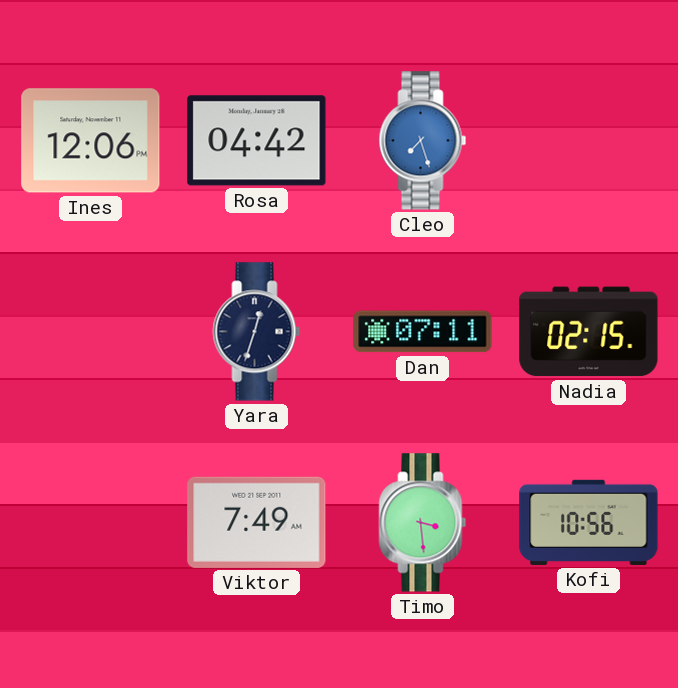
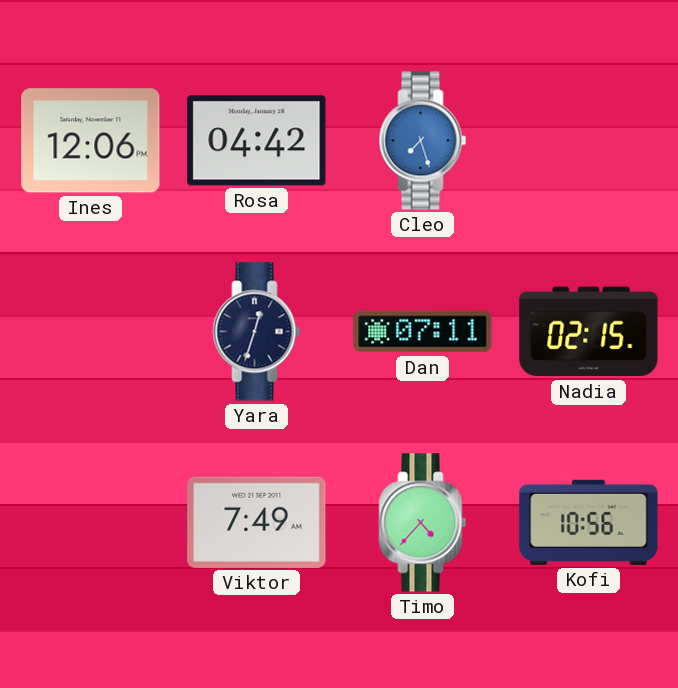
Timo: 3:29 -> 4:37 (423, 523)
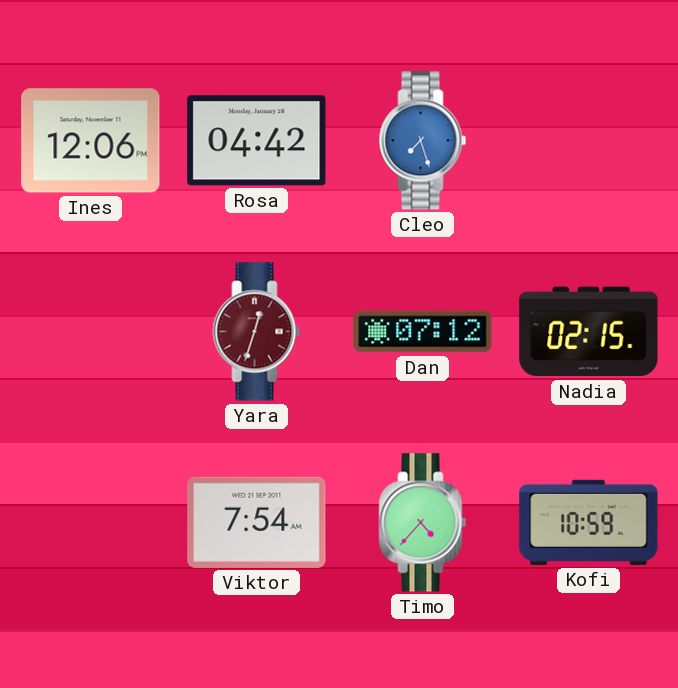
Yara dial: navy -> burgundy (257, 332)
Dan: 07:11 -> 07:12 (423, 332)
Viktor: 7:49 -> 7:54 (257, 522)
Kofi: 10:56 -> 10:59 (589, 522)
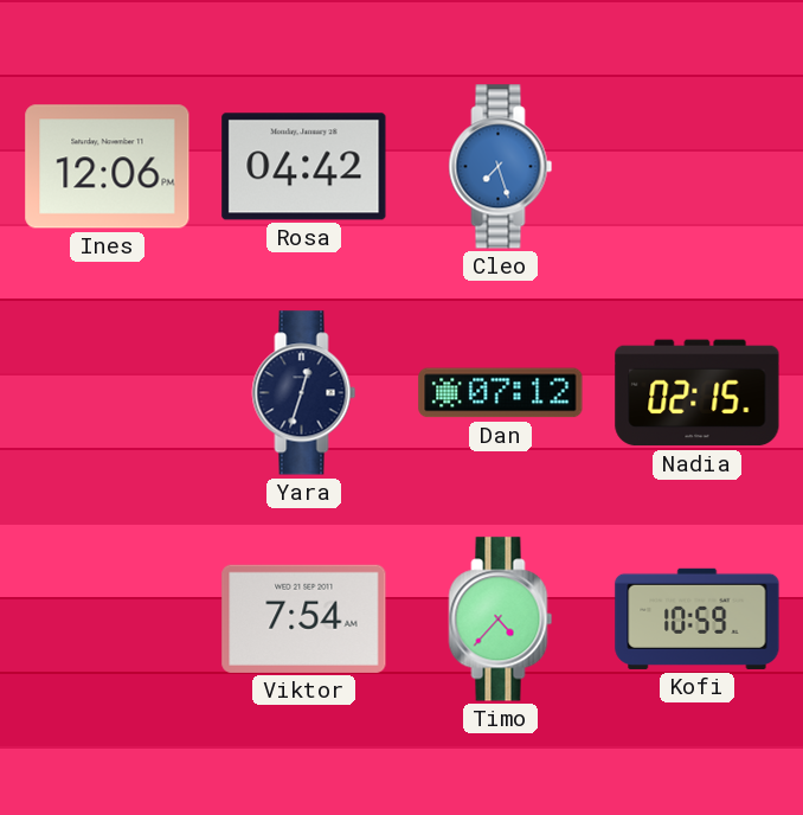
Yara dial: burgundy -> navy (304, 393)
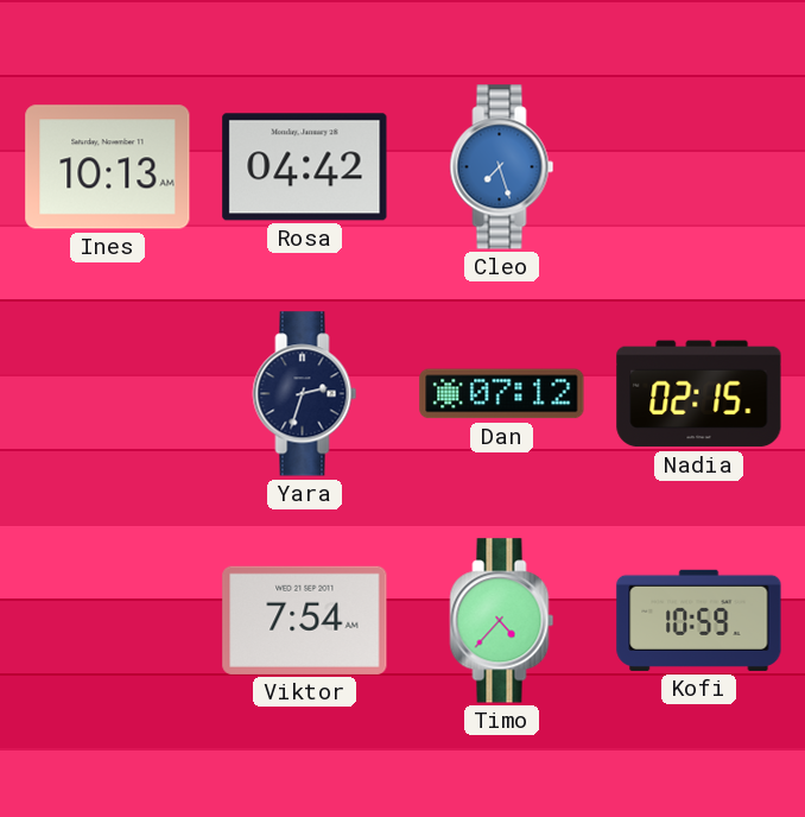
Ines: 12:06 -> 10:13 (108, 167)
Yara: 12:33 -> 2:33 (305, 394)
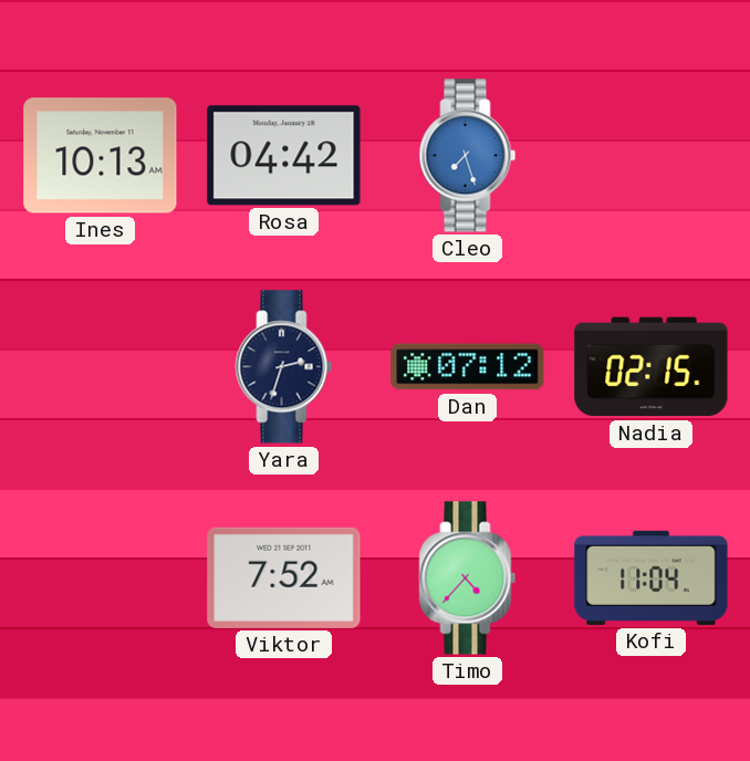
Viktor: 7:54 -> 7:52 (284, 577)
Kofi: 10:59 -> 11:04 (652, 577)
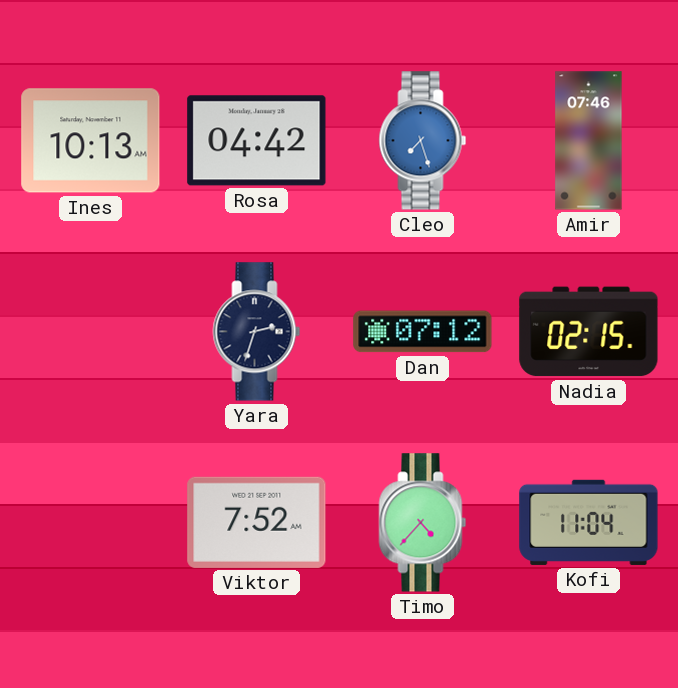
Amir: none -> 07:46 (589, 141)
